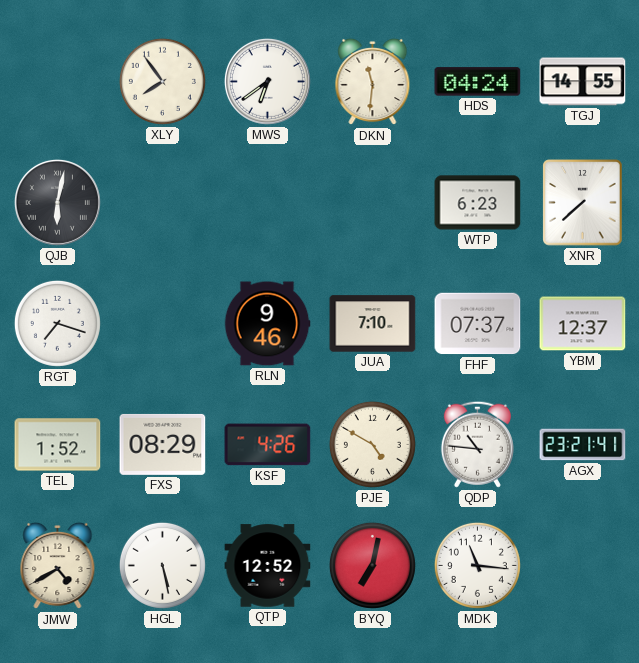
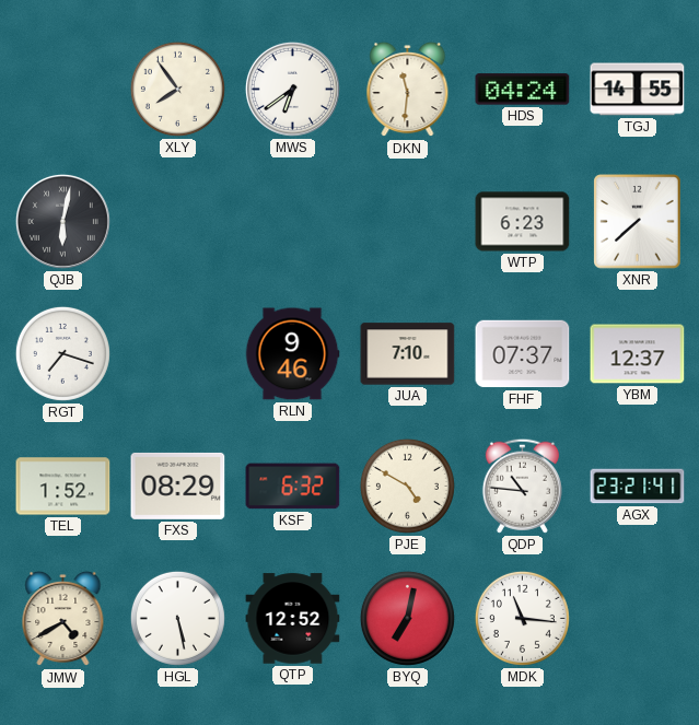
KSF: 4:26 -> 6:32 (293, 487)
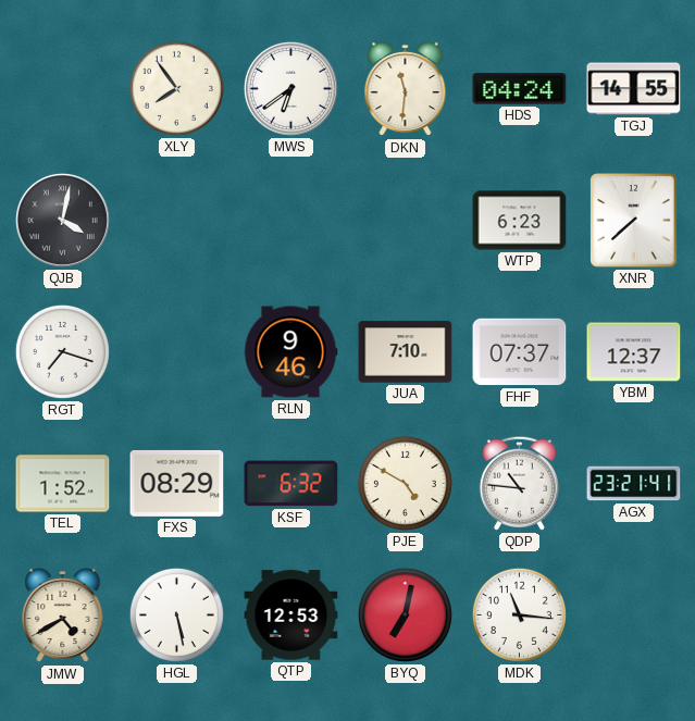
QJB: 6:02 -> 4:02 (62, 220)
QTP: 12:52 -> 12:53 (291, 616)
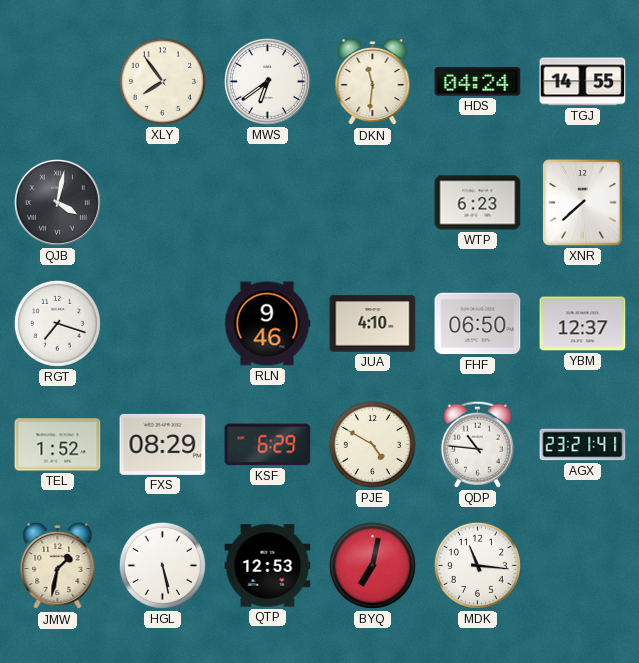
JUA: 7:10 -> 4:10 (373, 324)
FHF: 07:37 -> 06:50 (478, 324)
KSF: 6:32 -> 6:29 (268, 445)
JMW: 4:40 -> 1:32 (58, 566)
